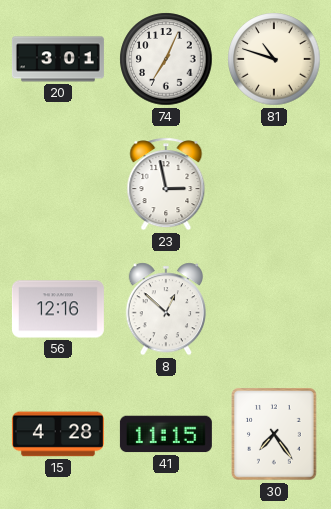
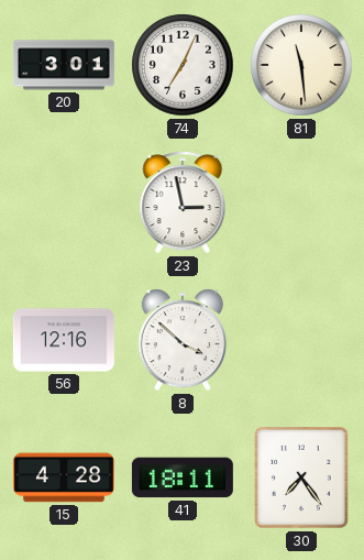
81: 10:48 -> 11:29 (301, 65)
8: 12:52 -> 3:52 (181, 340)
41: 11:15 -> 18:11 (183, 477)
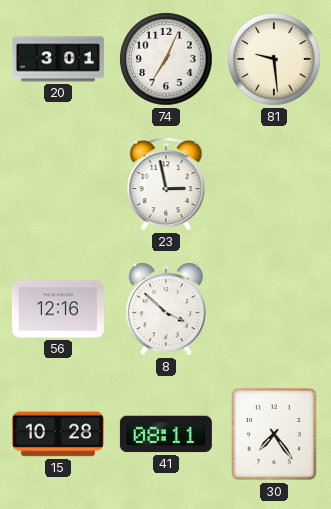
81: 11:29 -> 9:29 (274, 59)
15: 4:28 -> 10:28 (58, 434)
41: 18:11 -> 08:11 (166, 434)
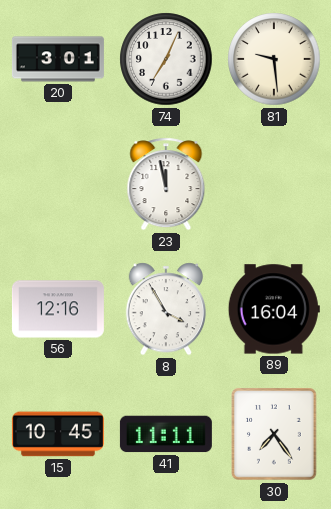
23: 2:58 -> 11:58 (166, 184)
8: 3:52 -> 3:55 (165, 309)
89: none -> 16:04 (274, 309)
15: 10:28 -> 10:45 (58, 434)
41: 08:11 -> 11:11 (166, 434)
